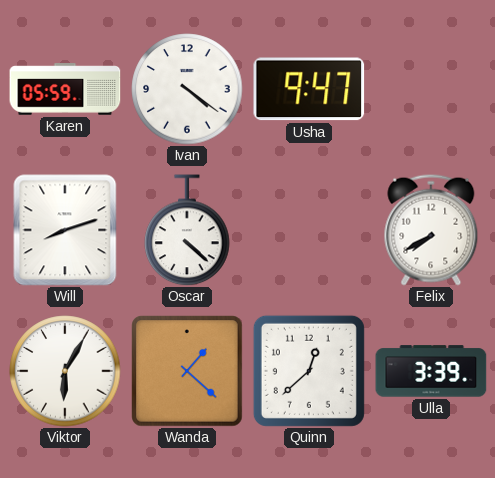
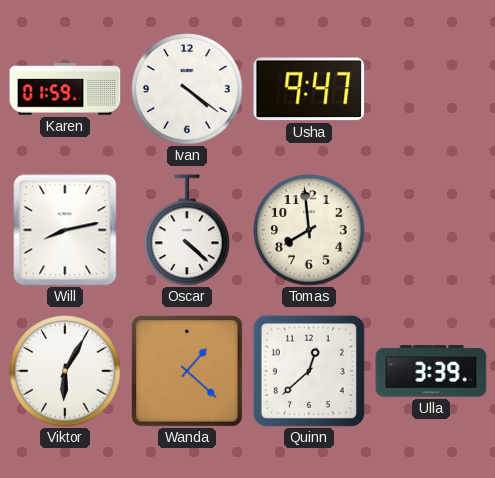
Karen: 05:59 -> 01:59 (65, 89)
Will: 8:12 -> 8:13 (65, 230)
Tomas: none -> 7:59 (309, 230)
Felix: 7:40 -> none (431, 230)
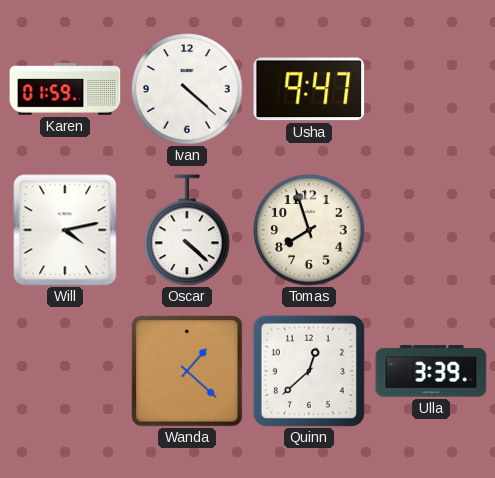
Ivan: 4:21 -> 4:22 (187, 89)
Will: 8:13 -> 4:13 (65, 230)
Tomas: 7:59 -> 7:57 (309, 230)
Viktor: 6:05 -> none (65, 371)
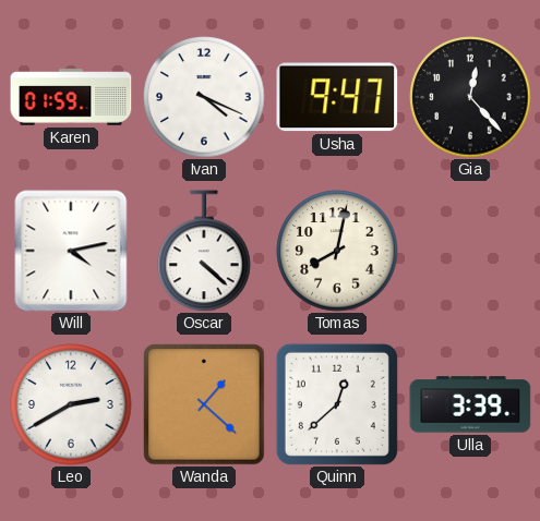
Ivan: 4:22 -> 4:19 (204, 97)
Gia: none -> 12:23 (470, 97)
Tomas: 7:57 -> 8:02 (337, 251)
Leo: none -> 2:40 (71, 404)
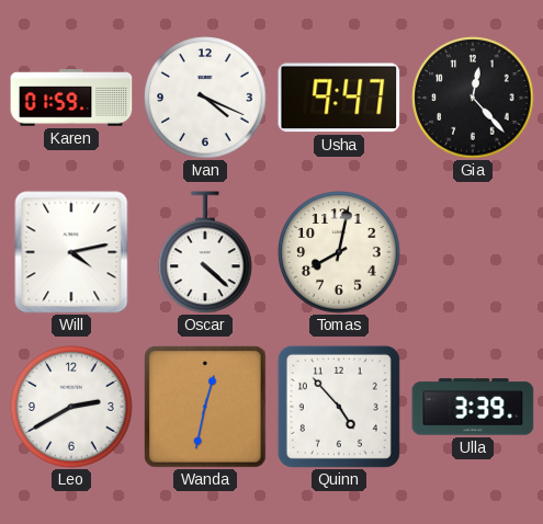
Wanda: 1:22 -> 12:32 (205, 407)
Quinn: 12:38 -> 4:53 (339, 407)
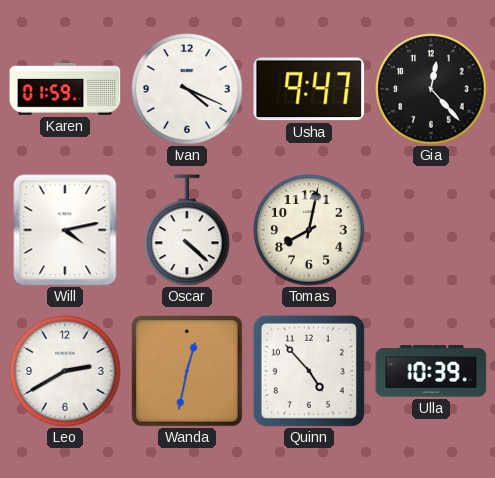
Ulla: 3:39 -> 10:39 (431, 371)
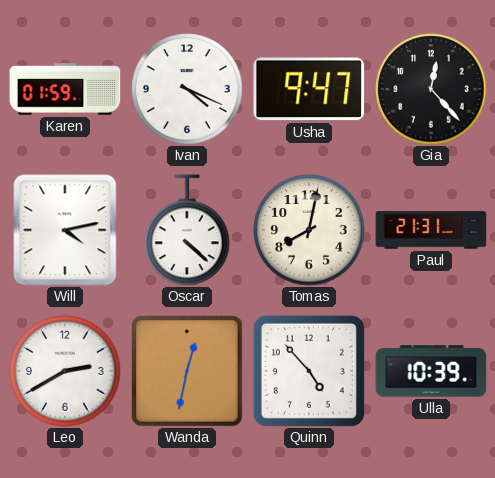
Paul: none -> 21:31 (431, 230)
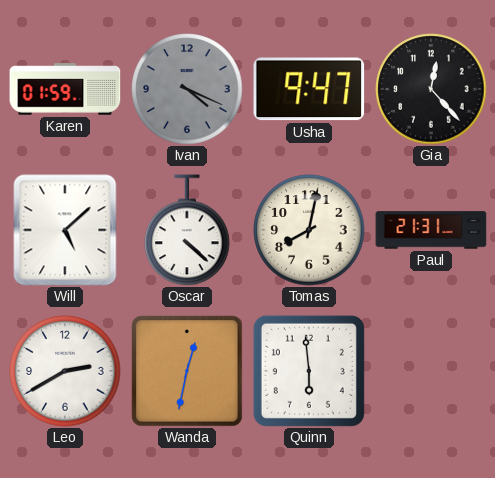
Ivan dial: white -> grey (187, 89)
Will: 4:13 -> 5:08 (65, 230)
Quinn: 4:53 -> 5:59 (309, 371)
Ulla: 10:39 -> none (431, 371)
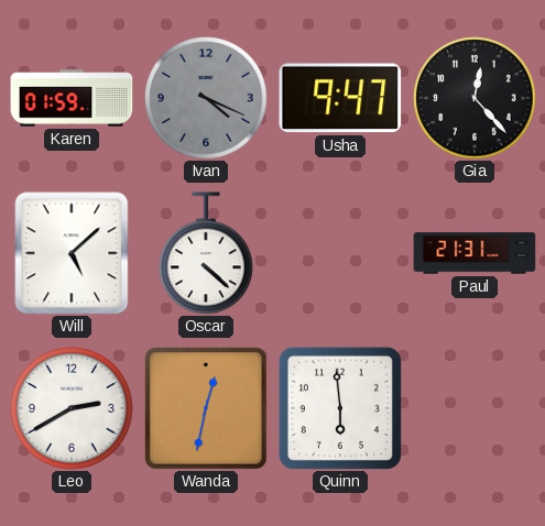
Tomas: 8:02 -> none (309, 230)
